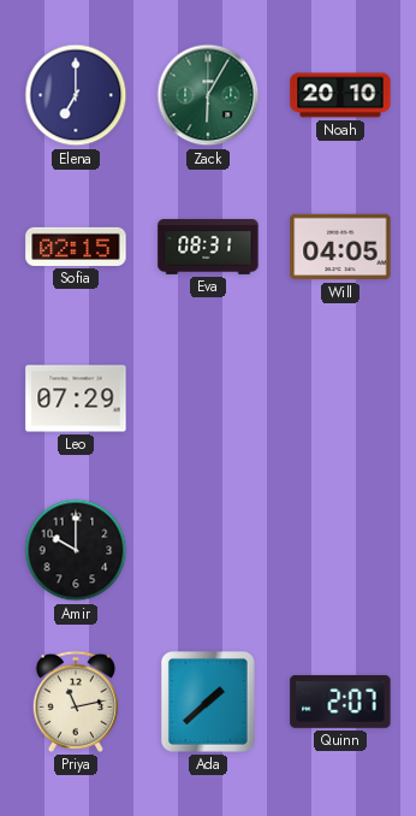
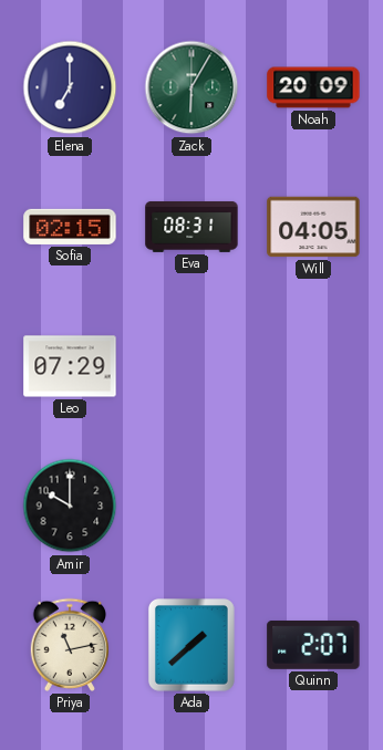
Noah: 20:10 -> 20:09 (313, 87)
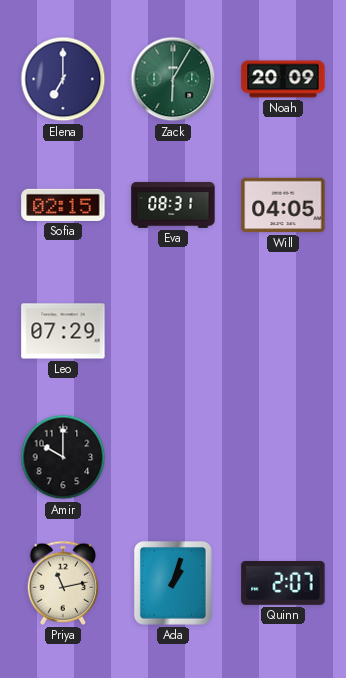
Ada: 1:38 -> 1:03 (174, 584)
